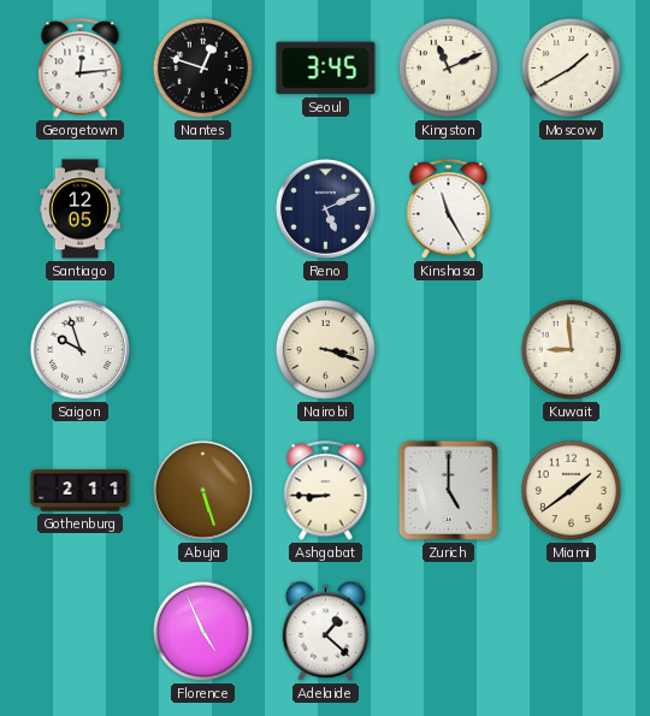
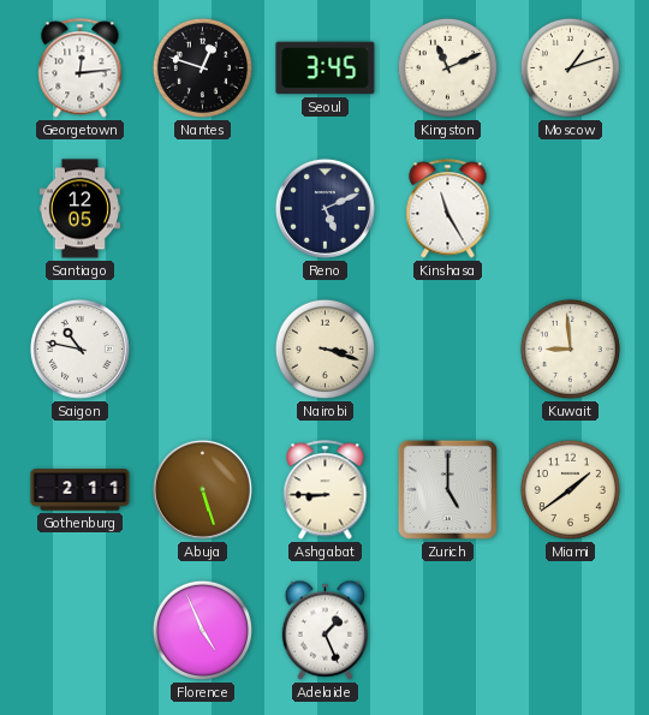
Moscow: 1:40 -> 1:12 (570, 67)
Saigon: 9:57 -> 10:47 (79, 348)
Adelaide: 1:22 -> 1:26 (326, 630)
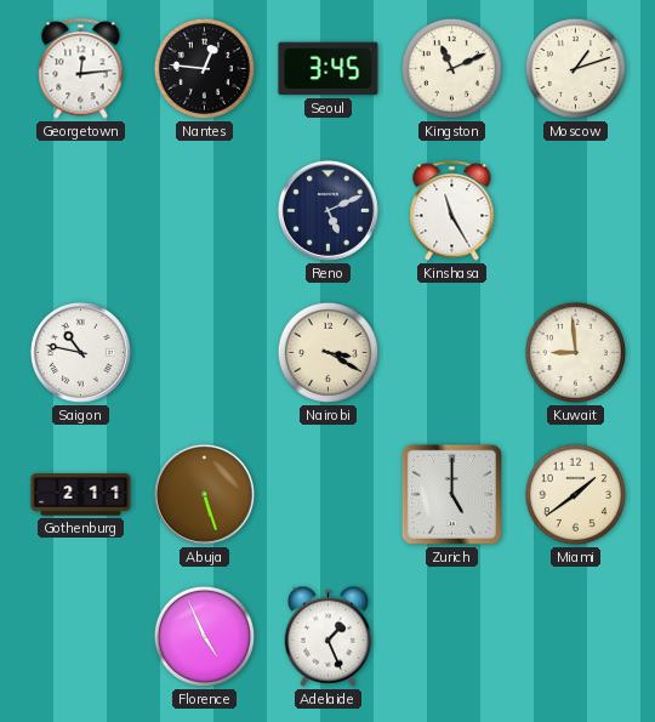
Nantes: 12:48 -> 12:46 (204, 68)
Santiago: 12:05 -> none (79, 209)
Nairobi: 3:18 -> 3:20 (327, 352)
Ashgabat: 8:45 -> none (326, 490)
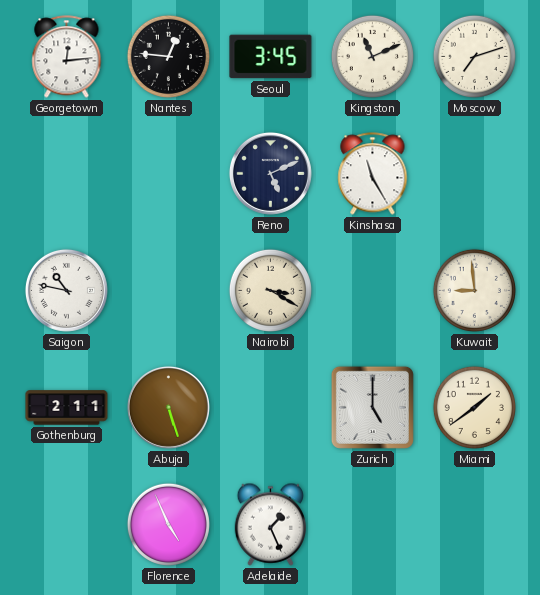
Moscow: 1:12 -> 7:12 (474, 56)
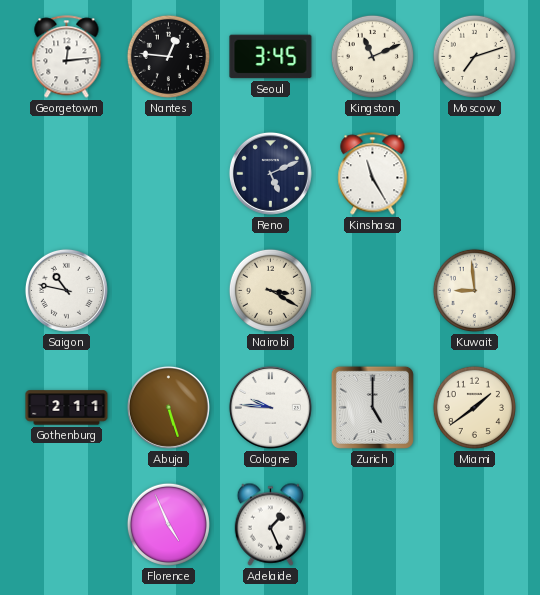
Cologne: none -> 9:46 (270, 407)
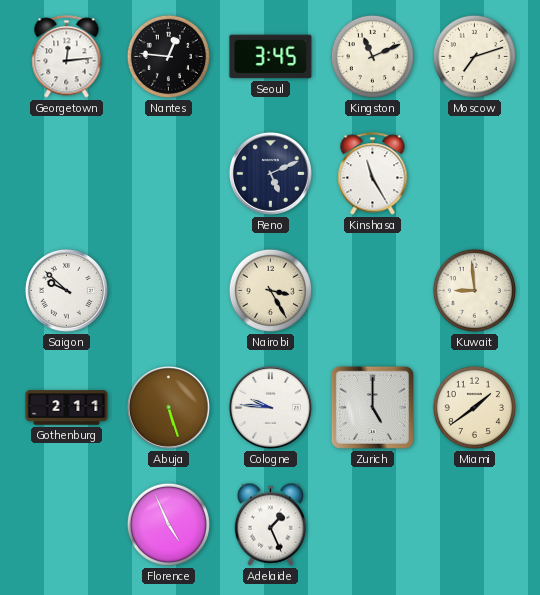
Saigon: 10:47 -> 9:52 (66, 290)
Nairobi: 3:20 -> 3:25 (270, 290)
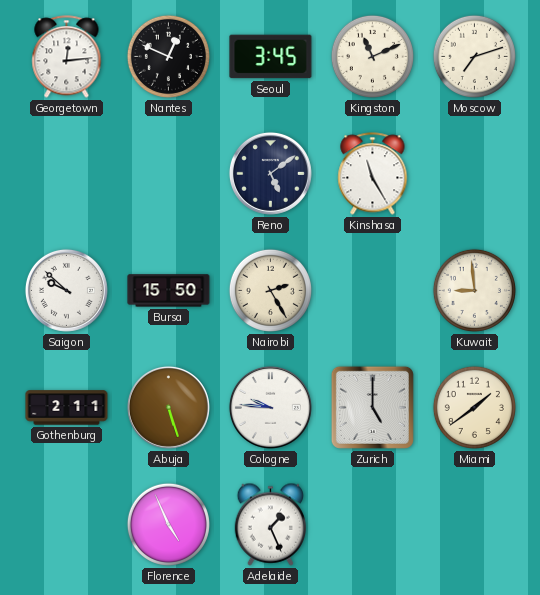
Nantes: 12:46 -> 12:49 (168, 56)
Reno: 5:11 -> 5:09 (270, 173)
Bursa: none -> 15:50 (169, 291)
Nairobi: 3:25 -> 2:25 (270, 290)
